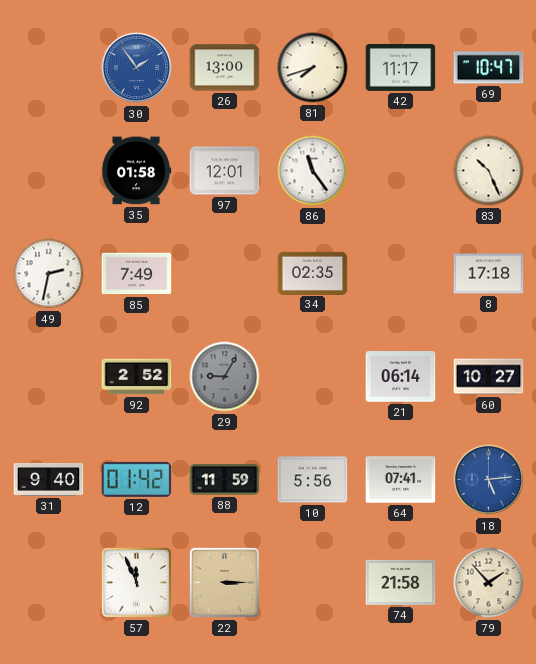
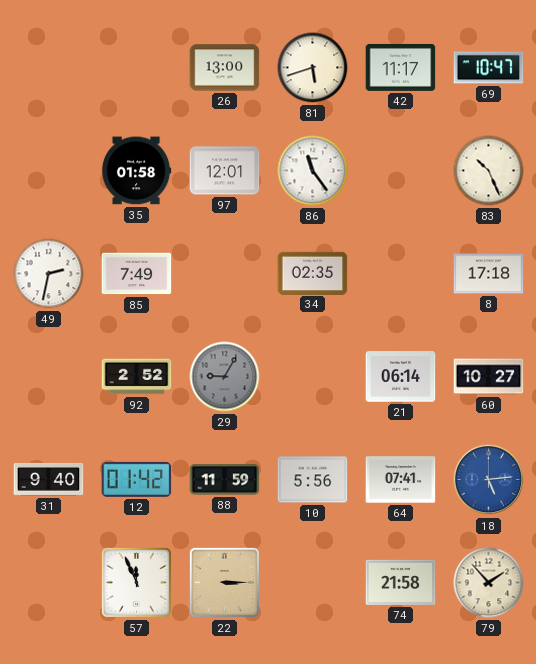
30: 1:54 -> none (137, 68)
81: 7:42 -> 5:42 (313, 68)
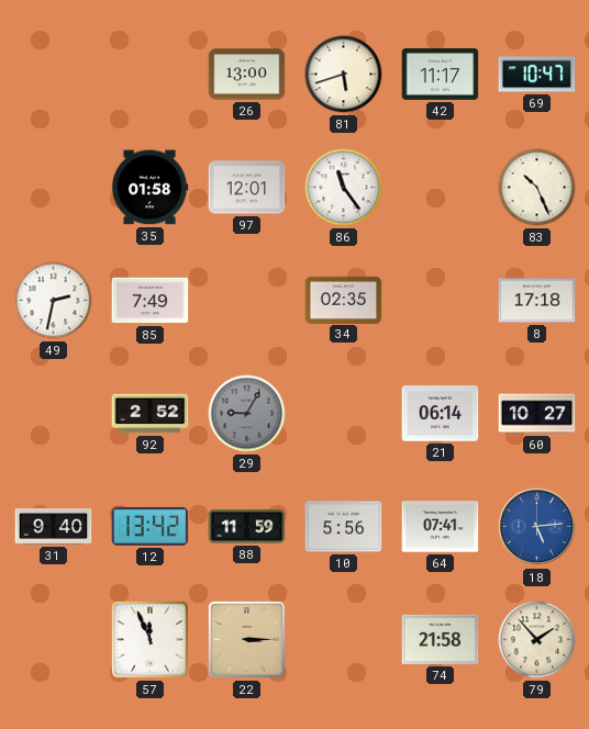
12: 01:42 -> 13:42 (151, 526)
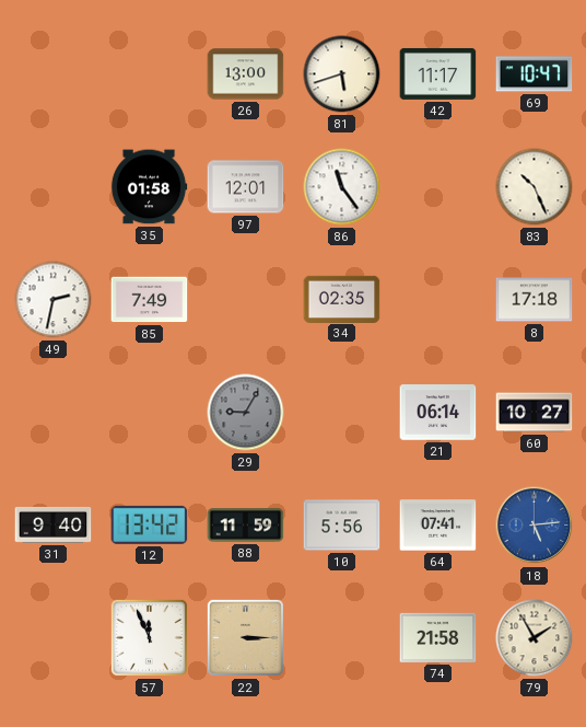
92: 2:52 -> none (151, 414)
79: 1:53 -> 1:55 (535, 638)
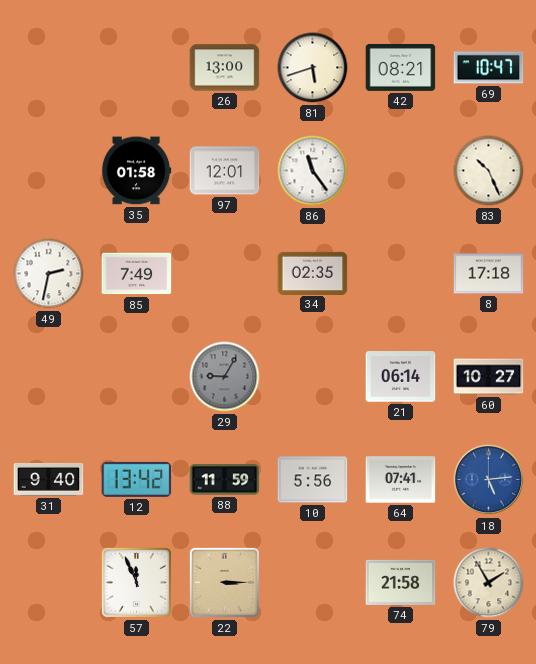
42: 11:17 -> 08:21 (401, 67)
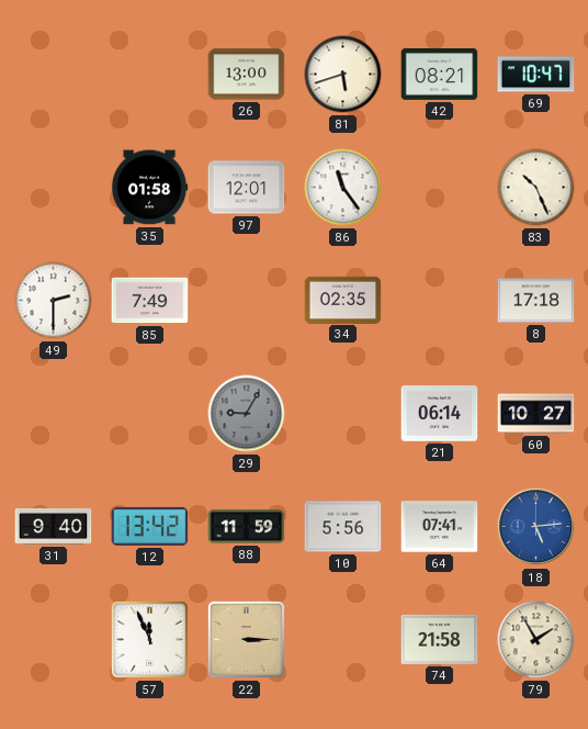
49: 2:32 -> 2:30 (54, 301)
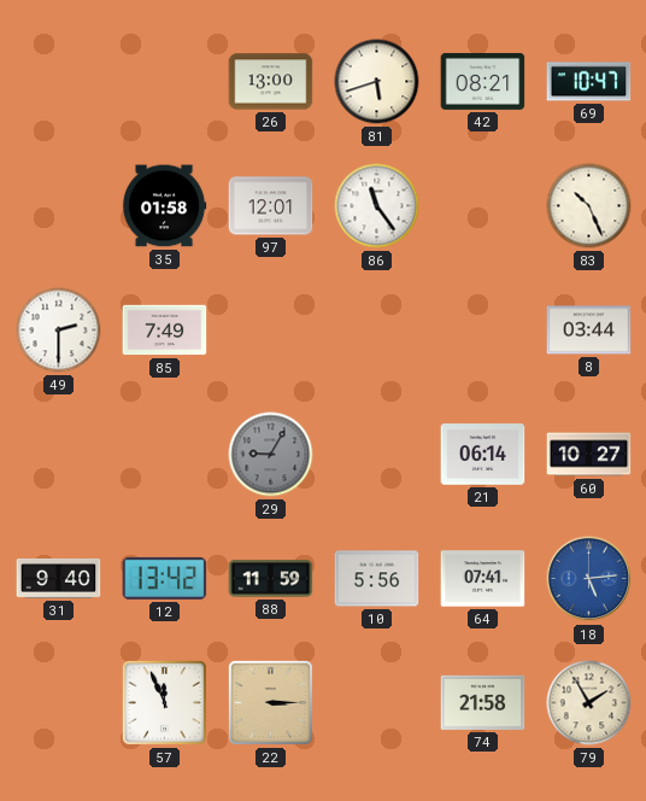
34: 02:35 -> none (343, 300)
8: 17:18 -> 03:44 (589, 331)
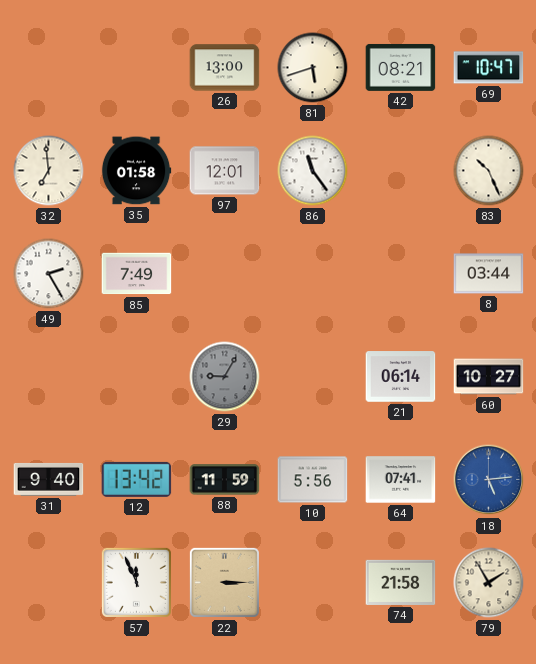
32: none -> 6:59 (49, 171)
49: 2:30 -> 2:25 (49, 274)
